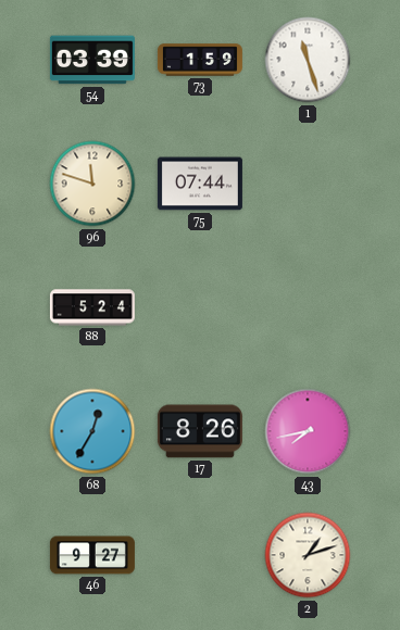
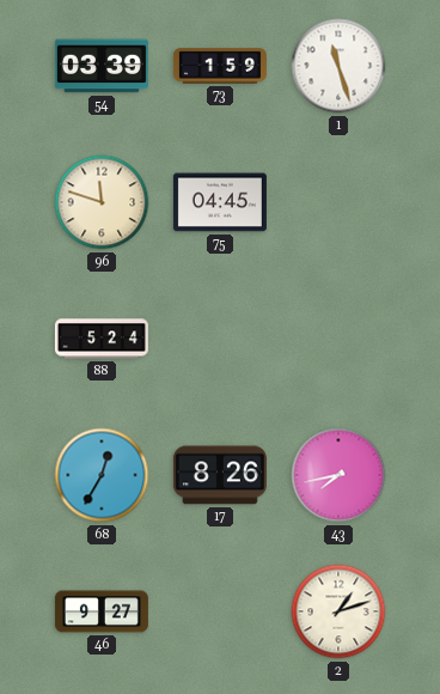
75: 07:44 -> 04:45 (220, 202)
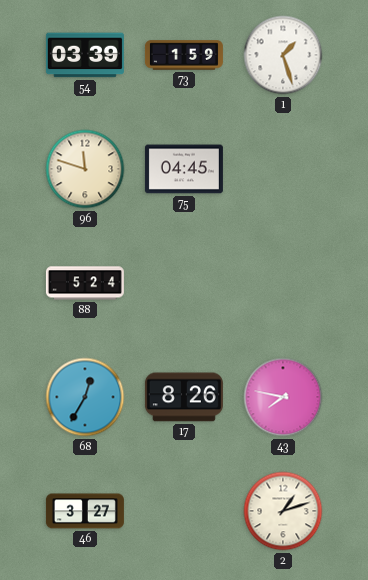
1: 11:27 -> 1:27 (283, 55)
43: 7:43 -> 7:47 (283, 397)
46: 9:27 -> 3:27 (85, 511)
